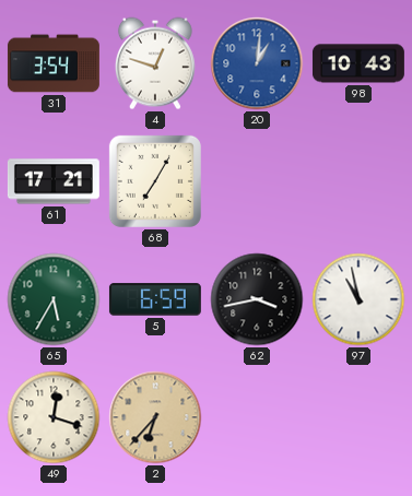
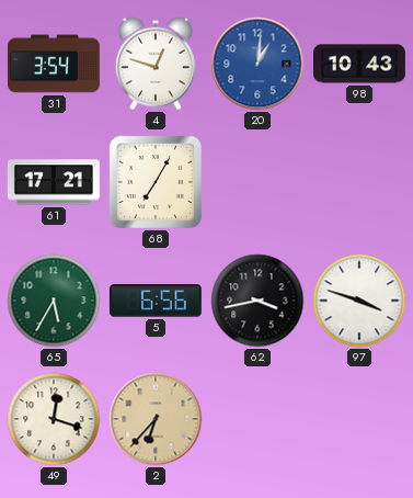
5: 6:59 -> 6:56 (156, 301)
97: 10:58 -> 3:48 (359, 301)
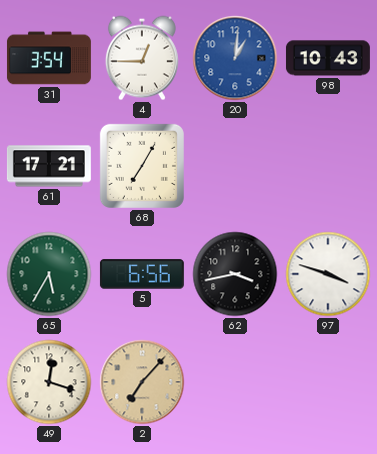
4: 12:48 -> 12:45 (142, 58)
2: 6:37 -> 7:07 (142, 382)
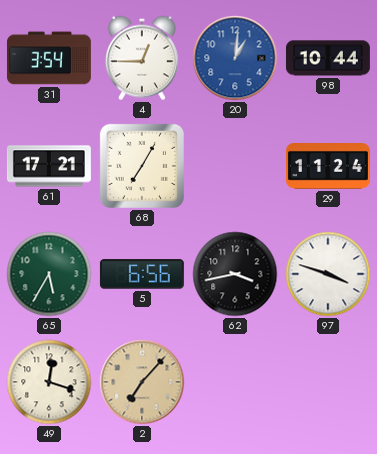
98: 10:43 -> 10:44 (328, 58)
29: none -> 11:24 (328, 167)
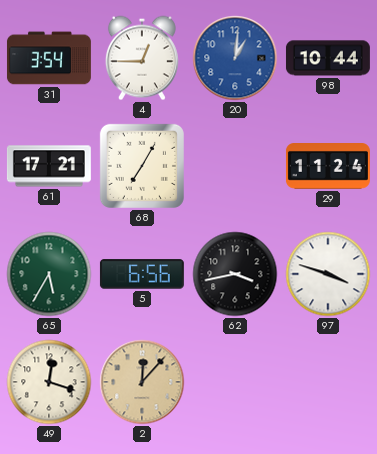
2: 7:07 -> 12:07 (142, 382)
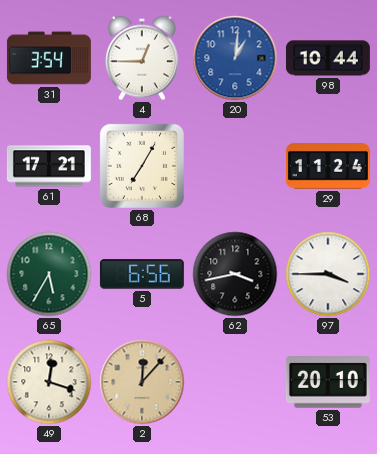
97: 3:48 -> 3:45 (328, 274)
53: none -> 20:10 (328, 382)
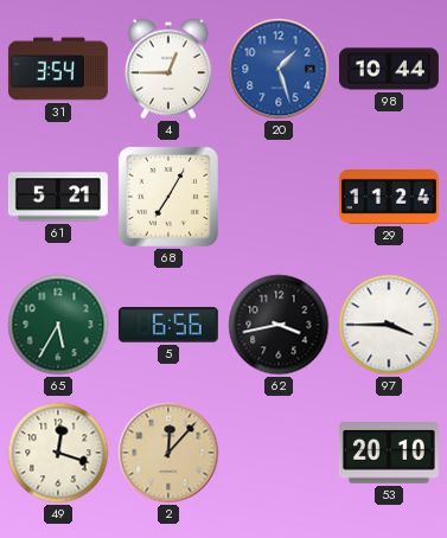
20: 1:01 -> 1:27 (279, 69)
61: 17:21 -> 5:21 (58, 197)
